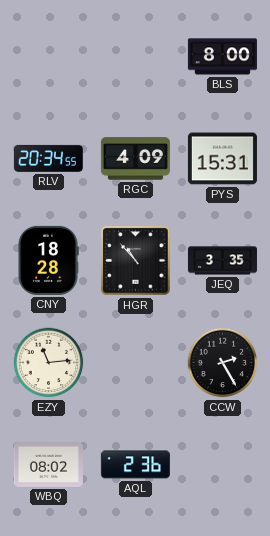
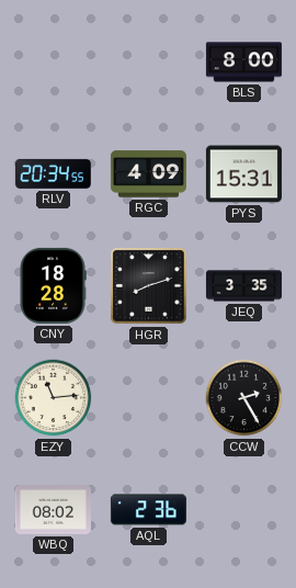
HGR: 10:53 -> 8:12 (149, 286)
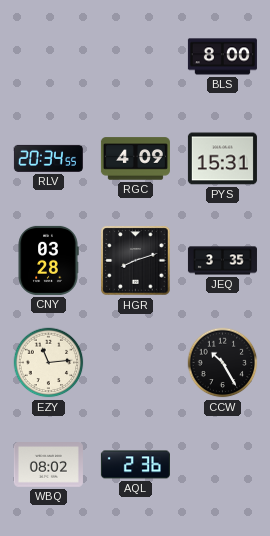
CNY: 18:28 -> 03:28 (48, 260)
CCW: 2:25 -> 10:25 (223, 363)
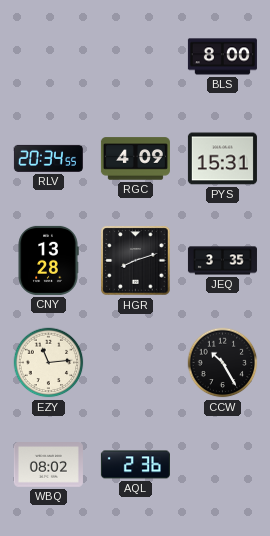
CNY: 03:28 -> 13:28 (48, 260)
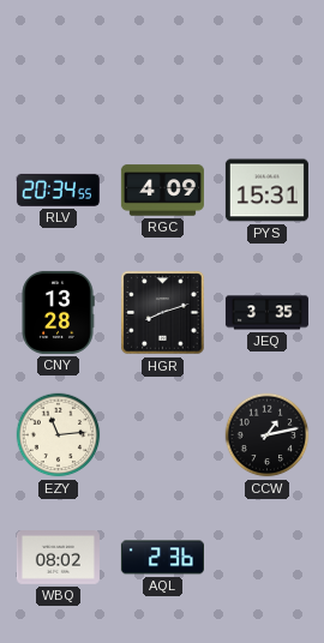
BLS: 8:00 -> none (222, 57)
CCW: 10:25 -> 1:13 (268, 435)
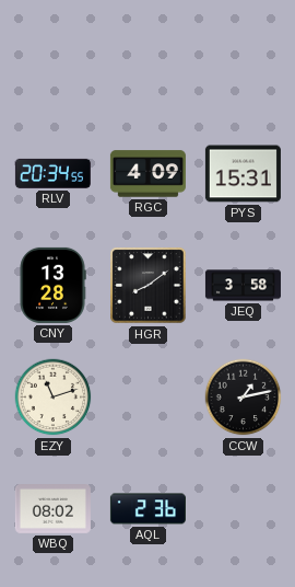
HGR: 8:12 -> 8:09 (149, 286)
JEQ: 3:35 -> 3:58 (243, 286)
EZY: 11:14 -> 11:12 (54, 398)
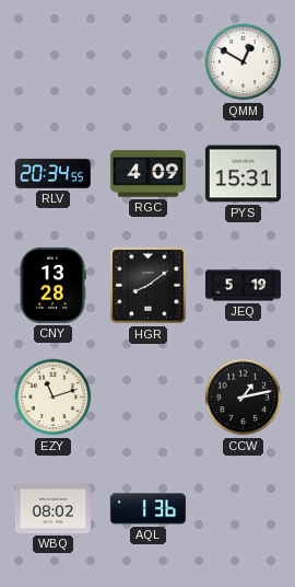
QMM: none -> 12:50 (244, 62)
JEQ: 3:58 -> 5:19 (243, 286)
AQL: 2:36 -> 1:36 (147, 509)
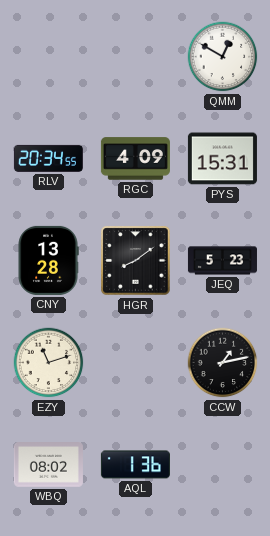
JEQ: 5:19 -> 5:23 (222, 261)
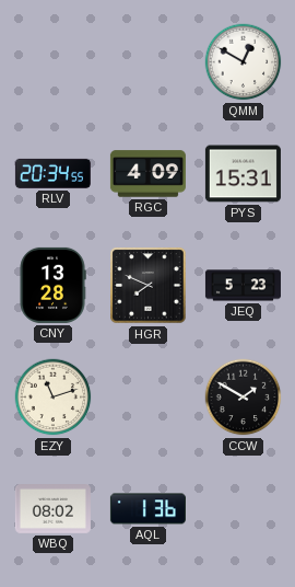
HGR: 8:09 -> 7:49 (149, 286)
CCW: 1:13 -> 1:50 (244, 398)
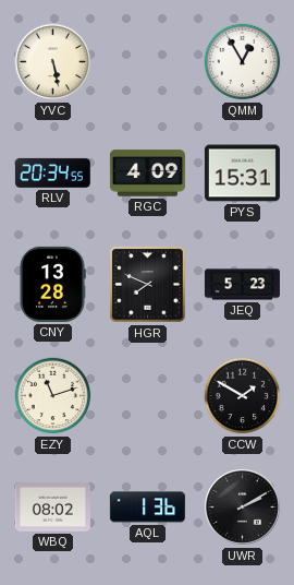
YVC: none -> 5:28 (53, 62)
QMM: 12:50 -> 12:55 (243, 62)
UWR: none -> 2:10 (242, 506)
